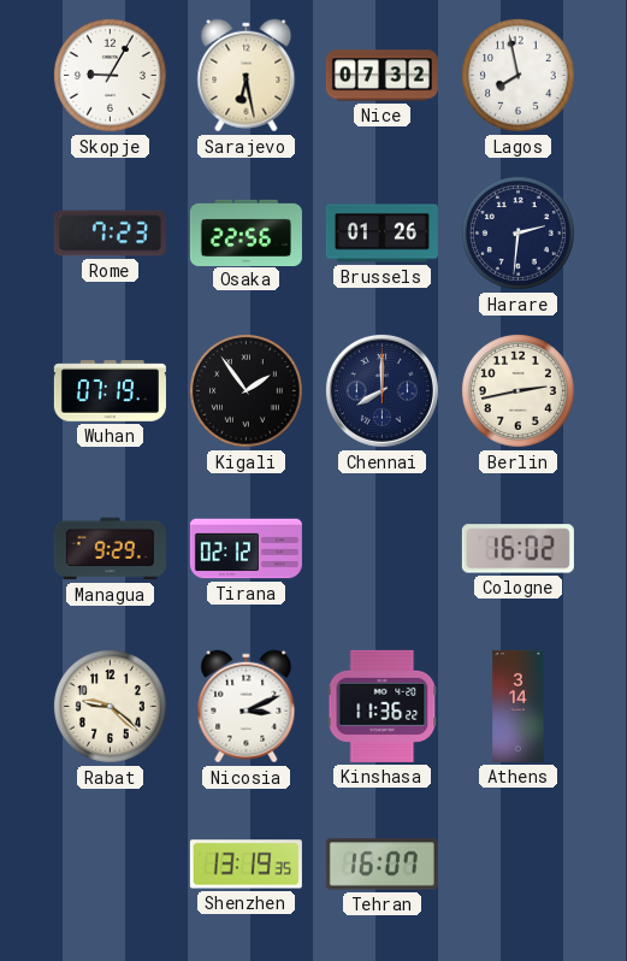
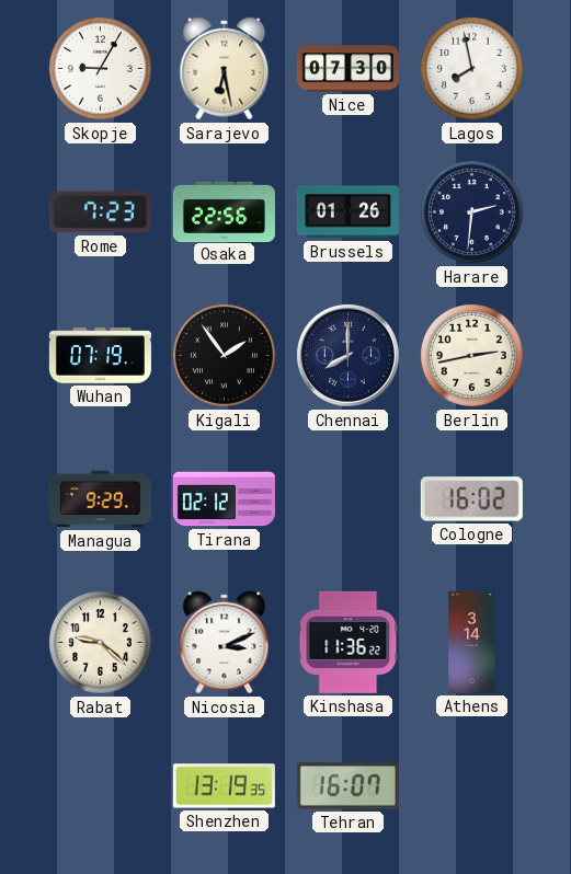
Nice: 07:32 -> 07:30 (347, 69)
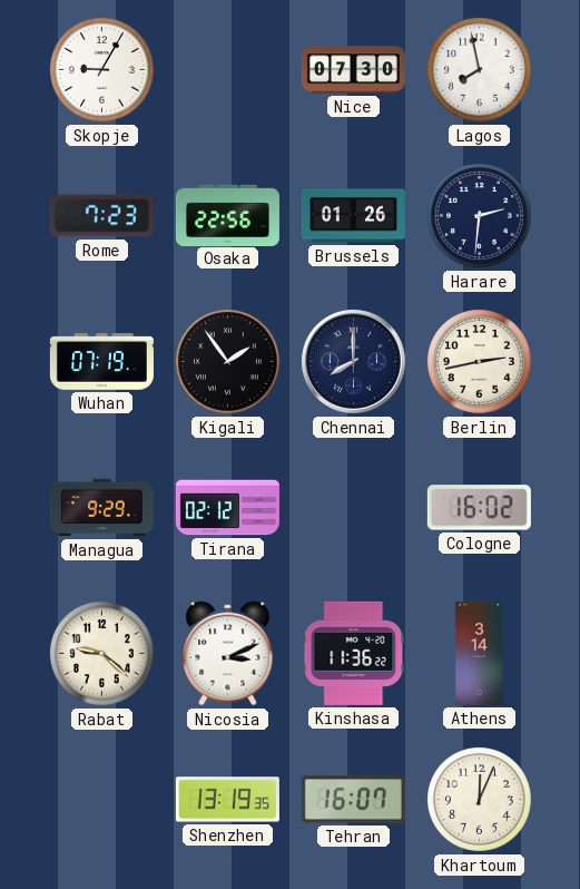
Sarajevo: 6:28 -> none (225, 69)
Khartoum: none -> 12:04 (479, 799)
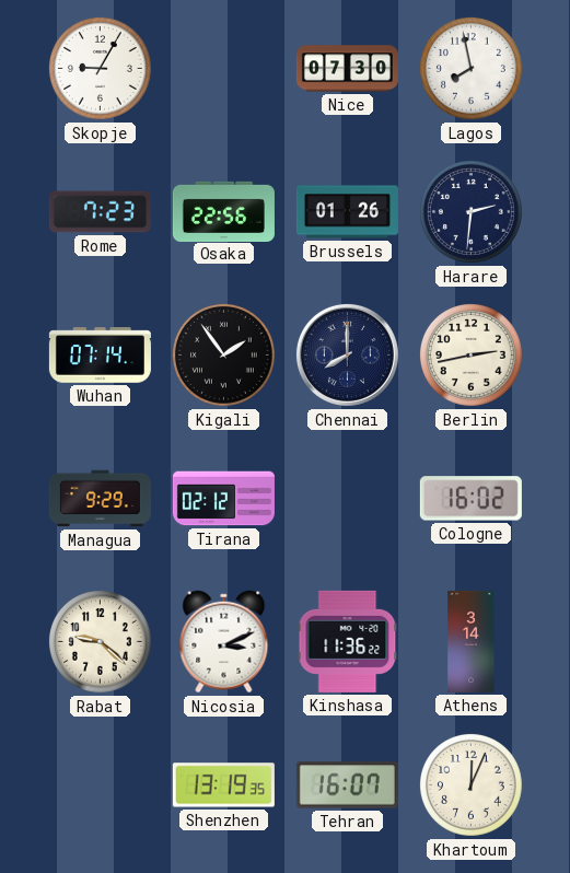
Wuhan: 07:19 -> 07:14 (100, 356)
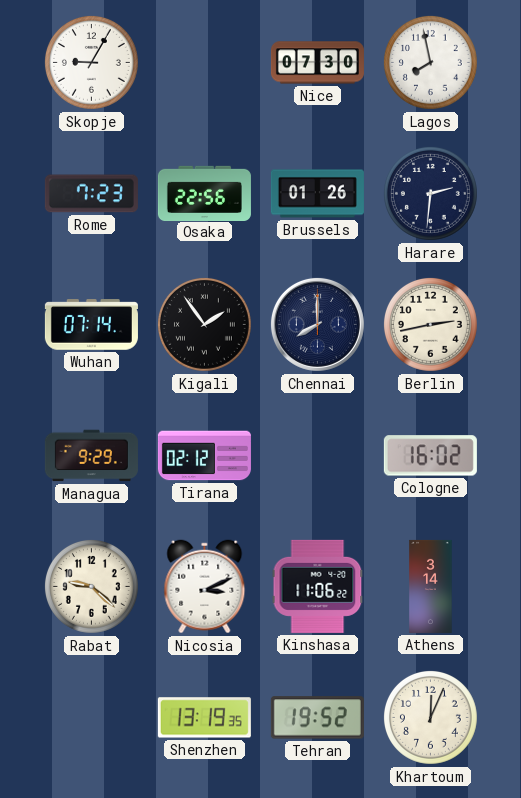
Kinshasa: 11:36 -> 11:06 (318, 586)
Tehran: 16:07 -> 19:52 (317, 718)
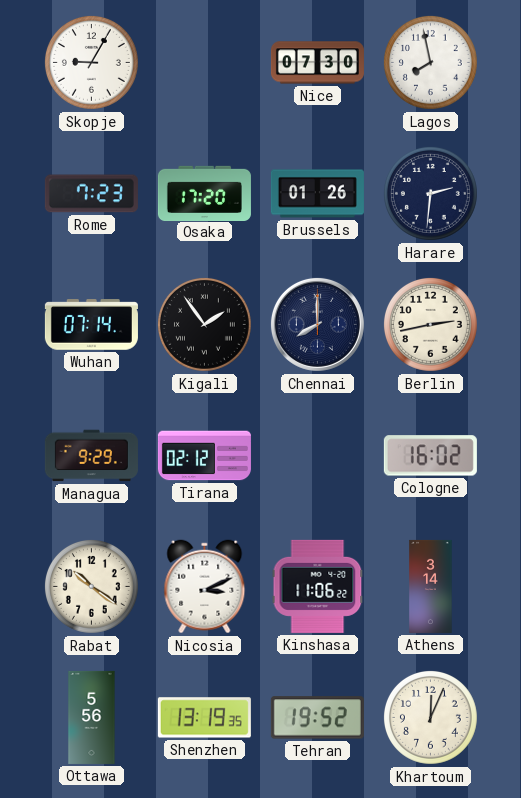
Osaka: 22:56 -> 17:20 (204, 193)
Rabat: 9:22 -> 10:21 (91, 586)
Ottawa: none -> 5:56 (92, 717)
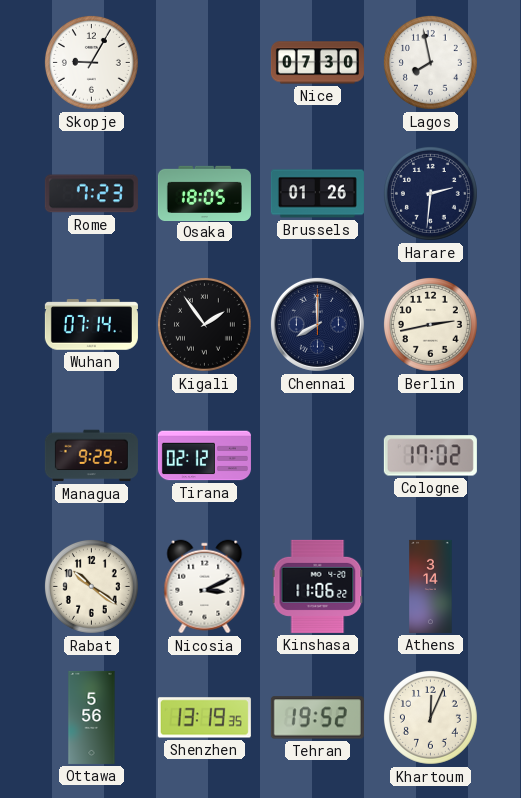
Osaka: 17:20 -> 18:05 (204, 193)
Cologne: 16:02 -> 17:02 (430, 456)
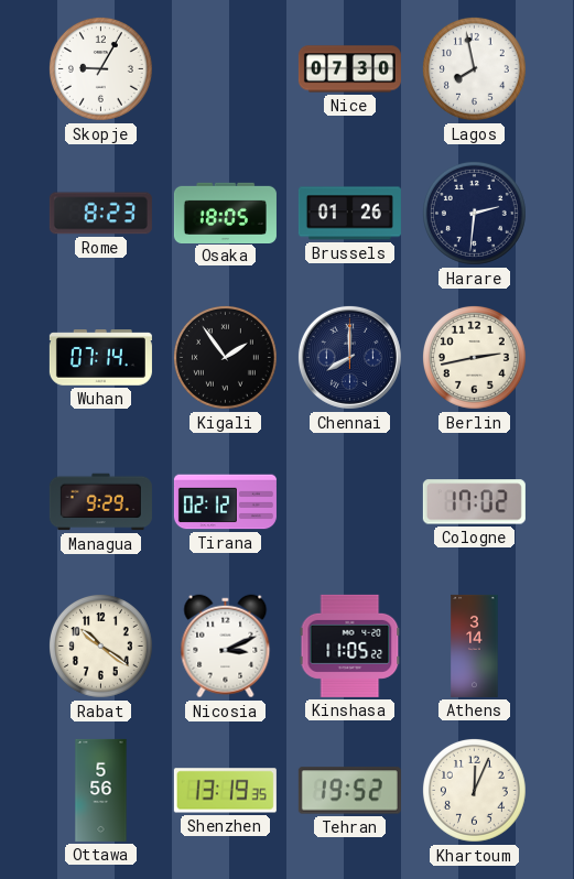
Rome: 7:23 -> 8:23 (100, 214)
Kinshasa: 11:06 -> 11:05 (350, 645)
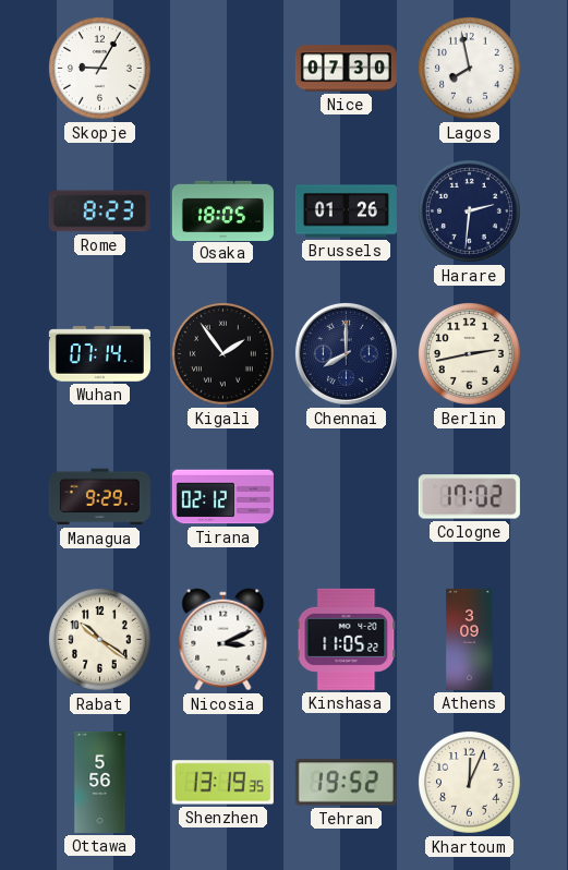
Athens: 3:14 -> 3:09 (470, 639)
